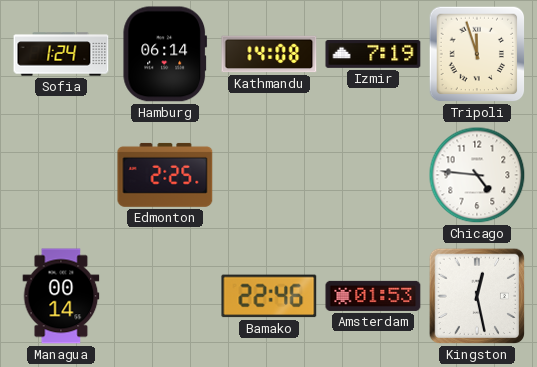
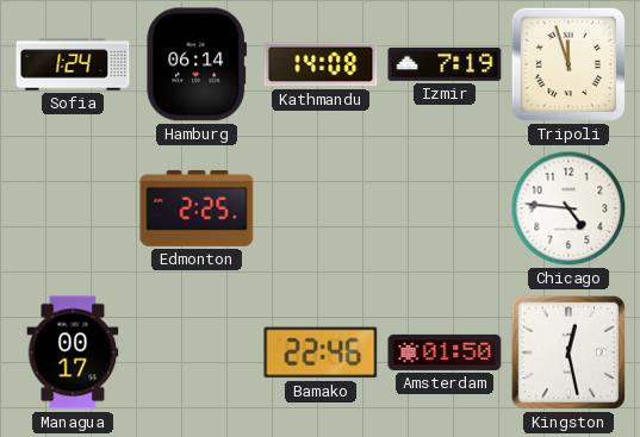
Managua: 00:14 -> 00:17 (73, 352)
Amsterdam: 01:53 -> 01:50 (445, 352)
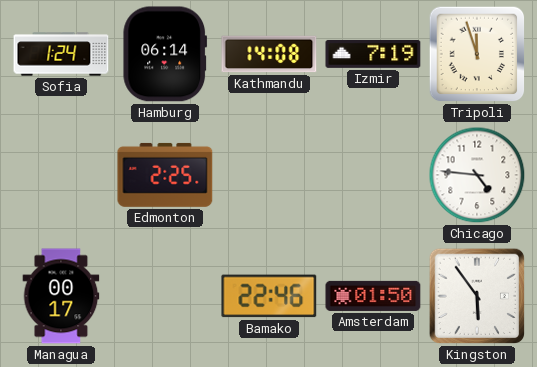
Kingston: 12:28 -> 5:54 (477, 296)
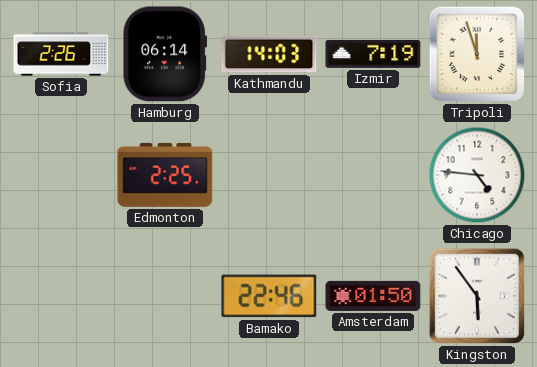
Sofia: 1:24 -> 2:26 (61, 54)
Kathmandu: 14:08 -> 14:03 (269, 54)
Managua: 00:17 -> none (61, 296)
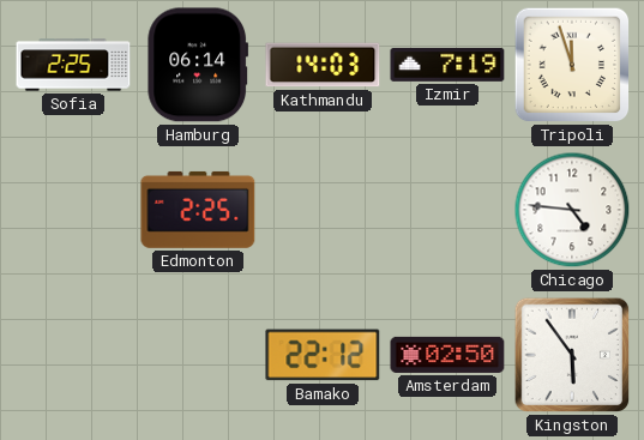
Sofia: 2:26 -> 2:25 (73, 65)
Bamako: 22:46 -> 22:12 (323, 355)
Amsterdam: 01:50 -> 02:50 (447, 355)
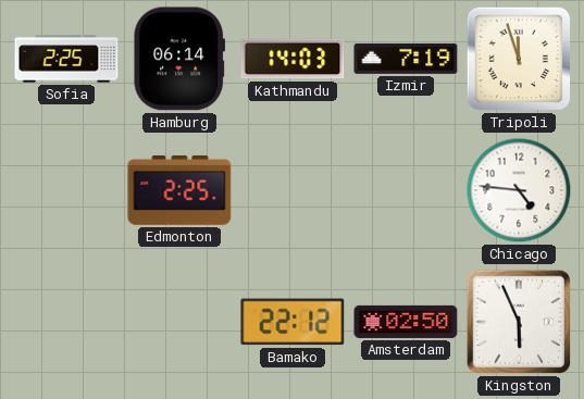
Kingston: 5:54 -> 5:56 (519, 322)
